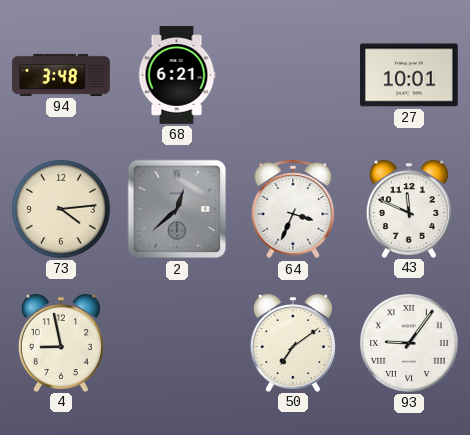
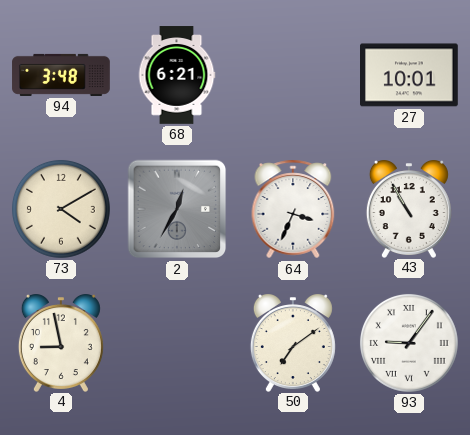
73: 4:14 -> 4:10 (61, 209)
2: 12:38 -> 12:35 (177, 209)
43: 11:49 -> 10:55 (409, 209)
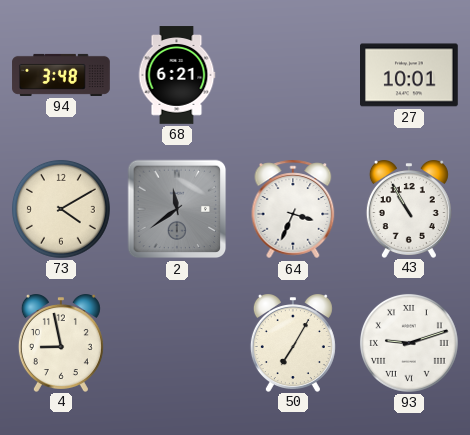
2: 12:35 -> 11:39 (177, 209)
50: 7:09 -> 7:05 (293, 343)
93: 9:06 -> 9:12 (409, 343)
